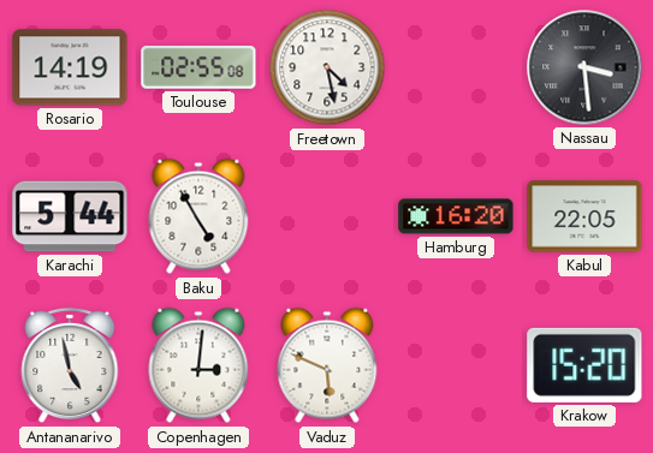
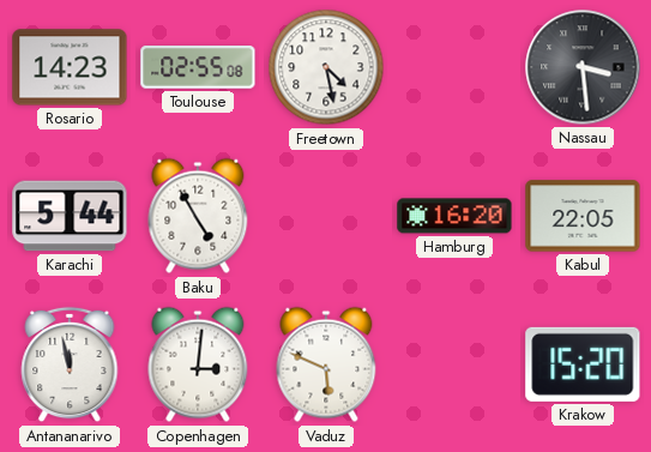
Rosario: 14:19 -> 14:23 (70, 67)
Antananarivo: 4:58 -> 11:58 (70, 364)
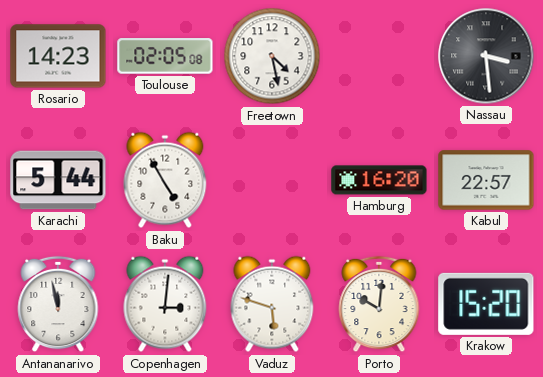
Toulouse: 02:55 -> 02:05 (165, 56)
Kabul: 22:05 -> 22:57 (486, 180)
Vaduz: 5:49 -> 5:48 (272, 304)
Porto: none -> 10:01 (379, 304)
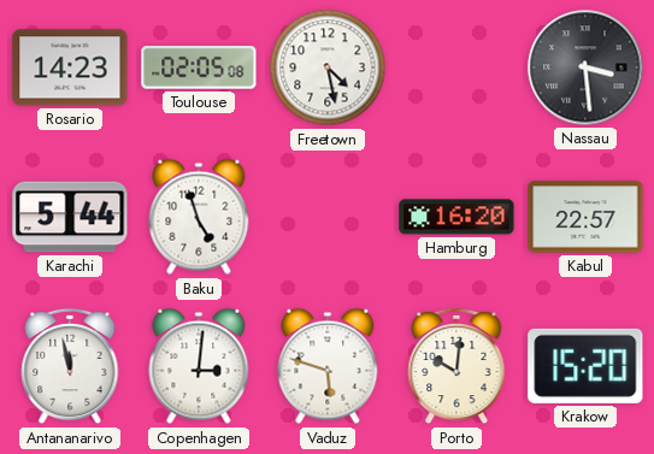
Baku: 4:55 -> 4:57 (199, 217)
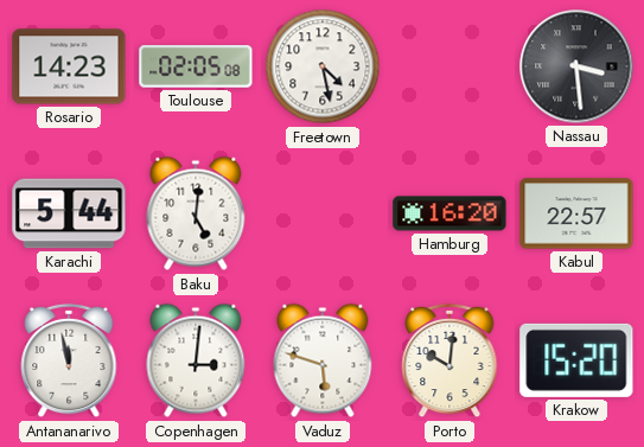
Baku: 4:57 -> 5:01 (196, 213)
